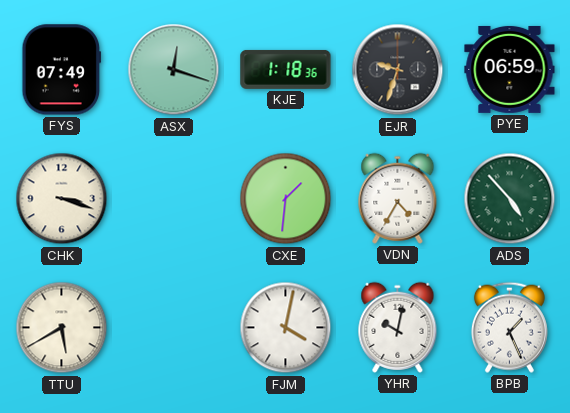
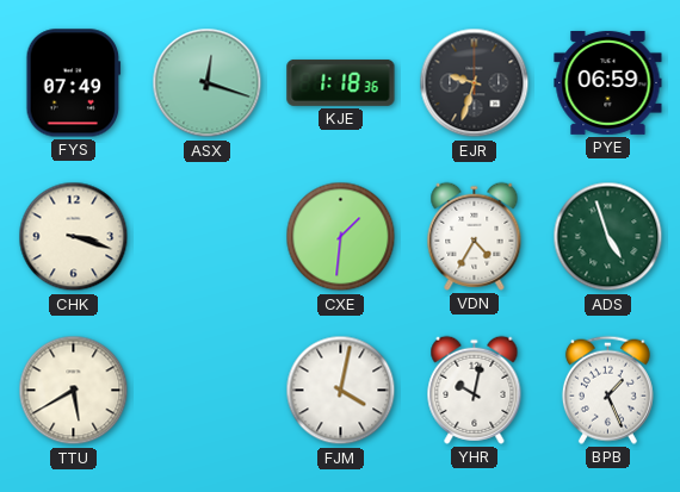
ADS: 4:53 -> 4:57 (608, 237)
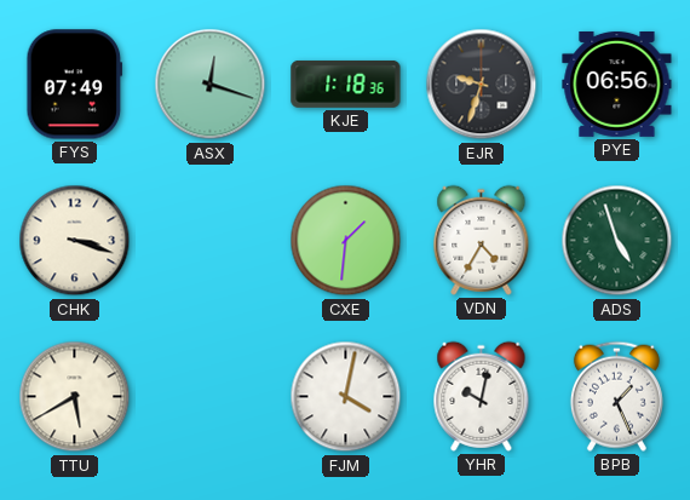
PYE: 06:59 -> 06:56 (617, 84)
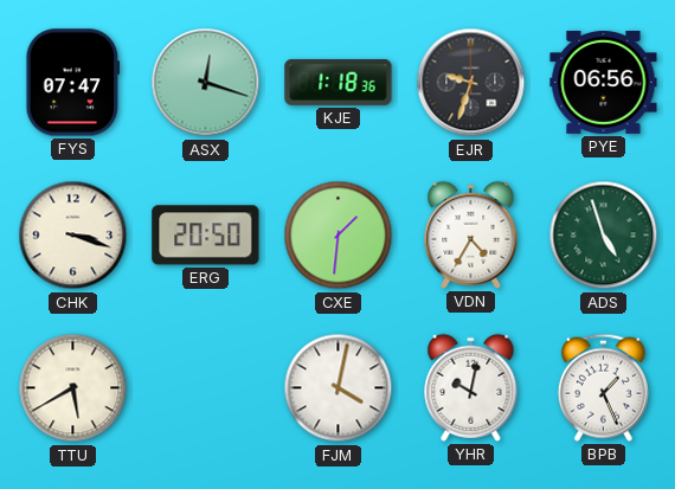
FYS: 07:49 -> 07:47 (73, 83)
ERG: none -> 20:50 (206, 236)
